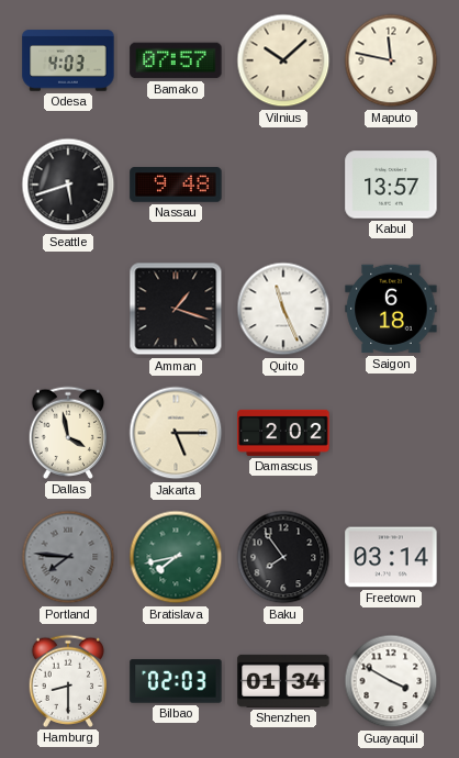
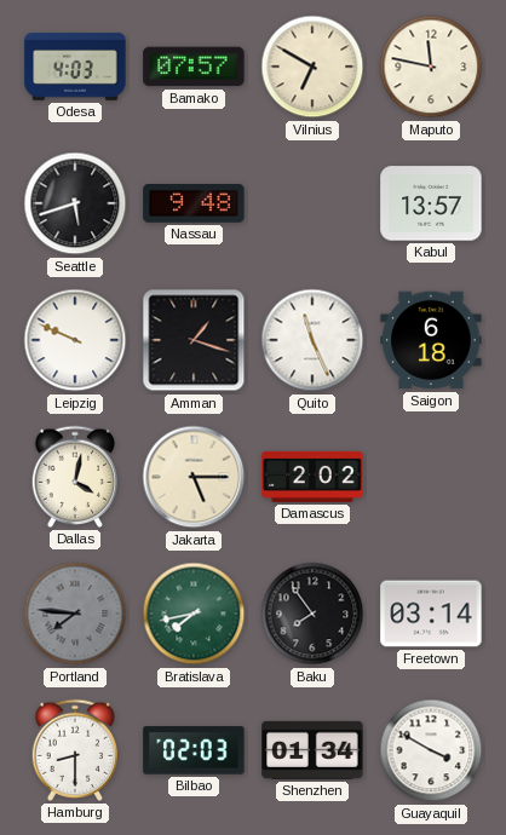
Vilnius: 10:08 -> 6:50 (312, 67)
Leipzig: none -> 9:49 (75, 340)
Dallas: 3:58 -> 4:02 (74, 477)
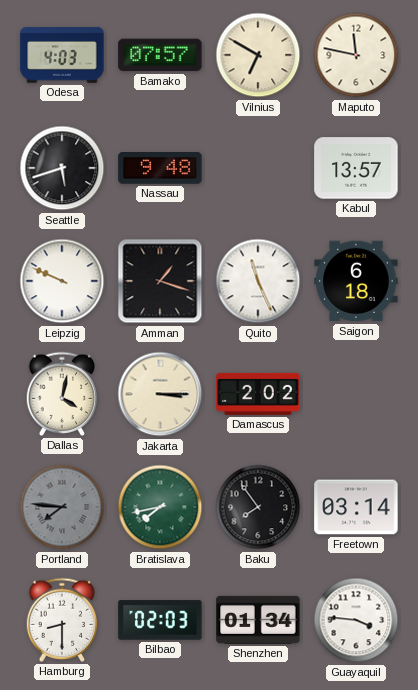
Jakarta: 5:15 -> 3:15 (160, 394)
Guayaquil: 3:50 -> 3:46 (356, 620)
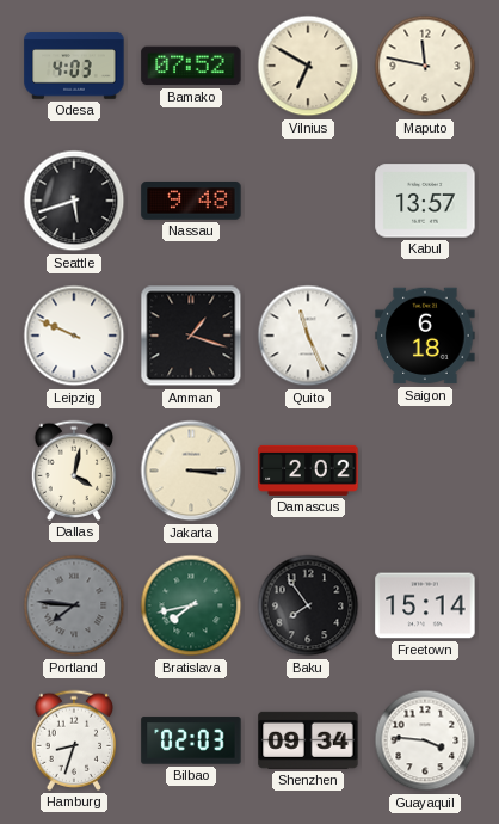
Bamako: 07:57 -> 07:52 (191, 66)
Freetown: 03:14 -> 15:14 (425, 605)
Hamburg: 8:30 -> 8:33 (73, 740)
Shenzhen: 01:34 -> 09:34 (308, 740)
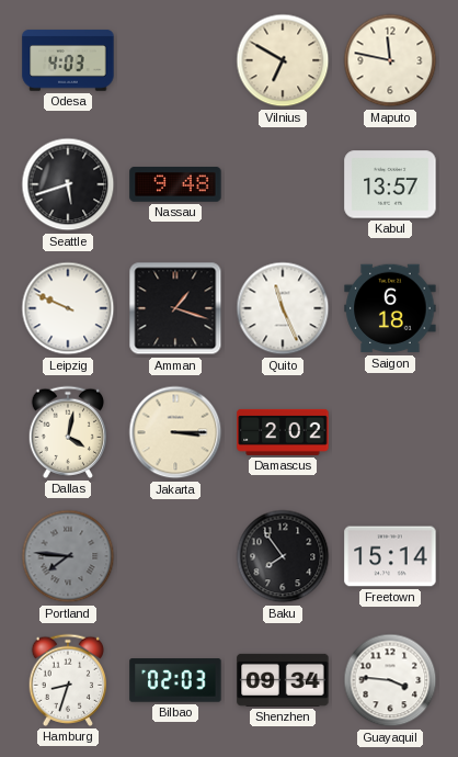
Bamako: 07:52 -> none (191, 66)
Bratislava: 7:43 -> none (191, 605)
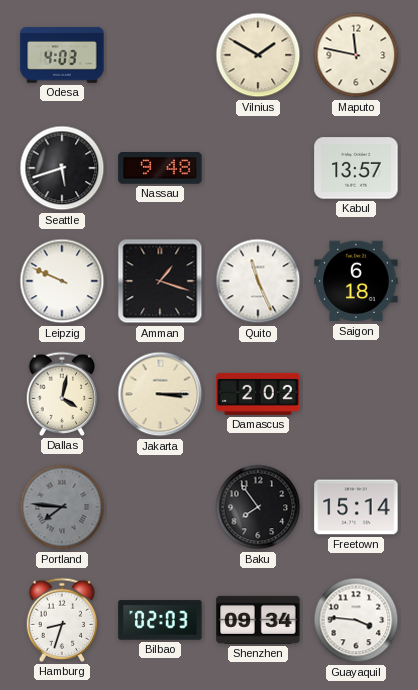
Vilnius: 6:50 -> 1:50 (258, 55)
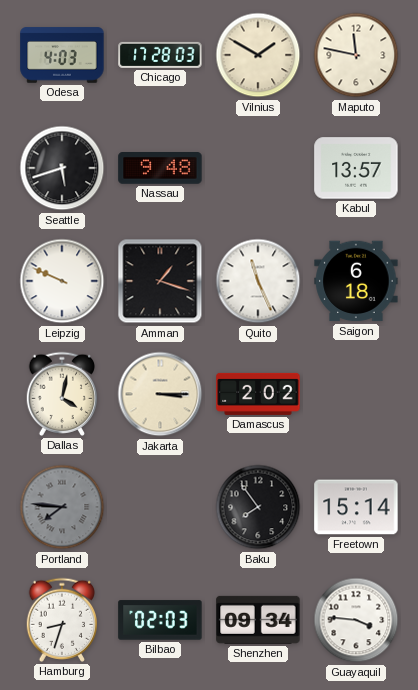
Chicago: none -> 17:28 (160, 55)
